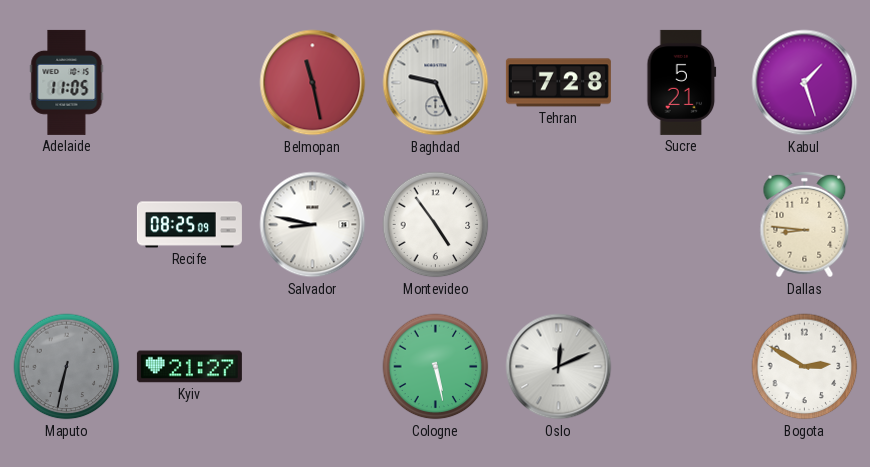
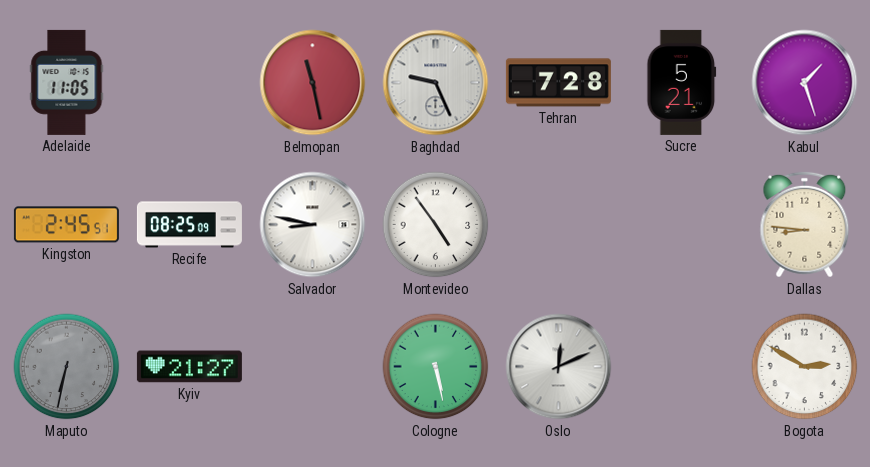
Kingston: none -> 2:45 (66, 225)
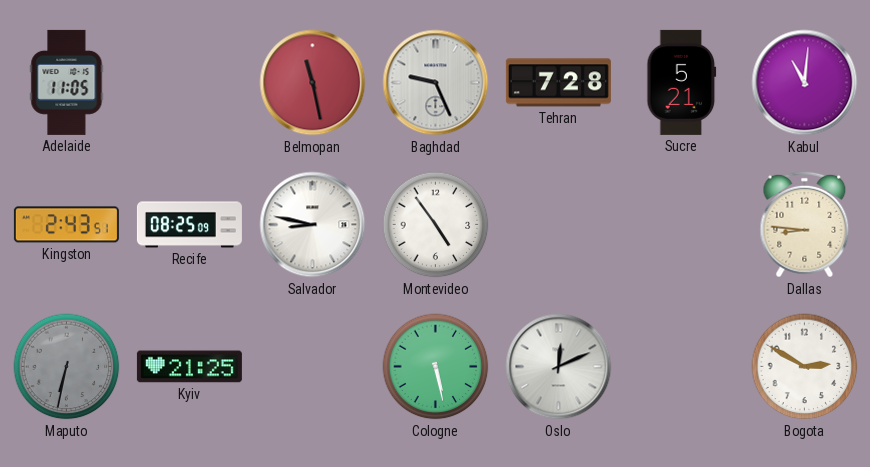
Kabul: 1:27 -> 11:01 (805, 83)
Kingston: 2:45 -> 2:43 (66, 225)
Kyiv: 21:27 -> 21:25 (189, 367)
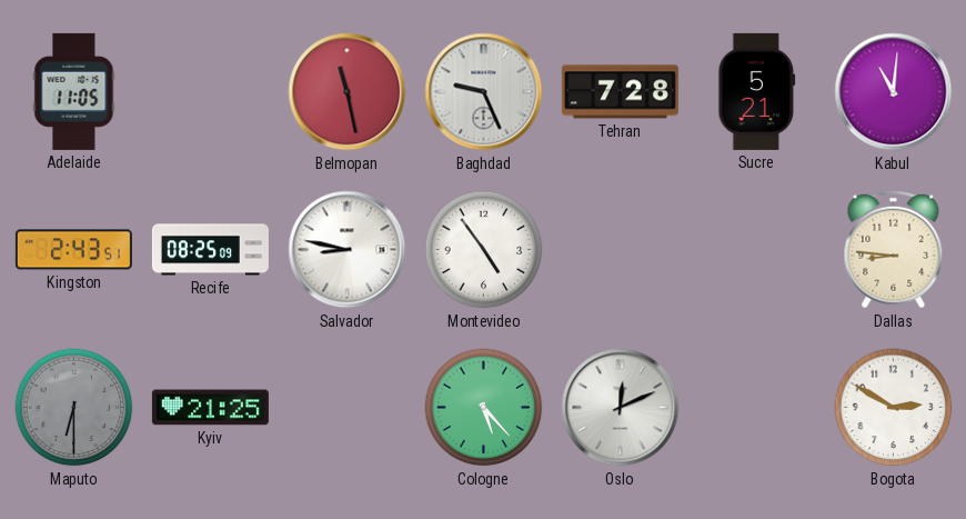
Maputo: 6:32 -> 6:30 (74, 408)
Cologne: 5:28 -> 5:23 (484, 408)
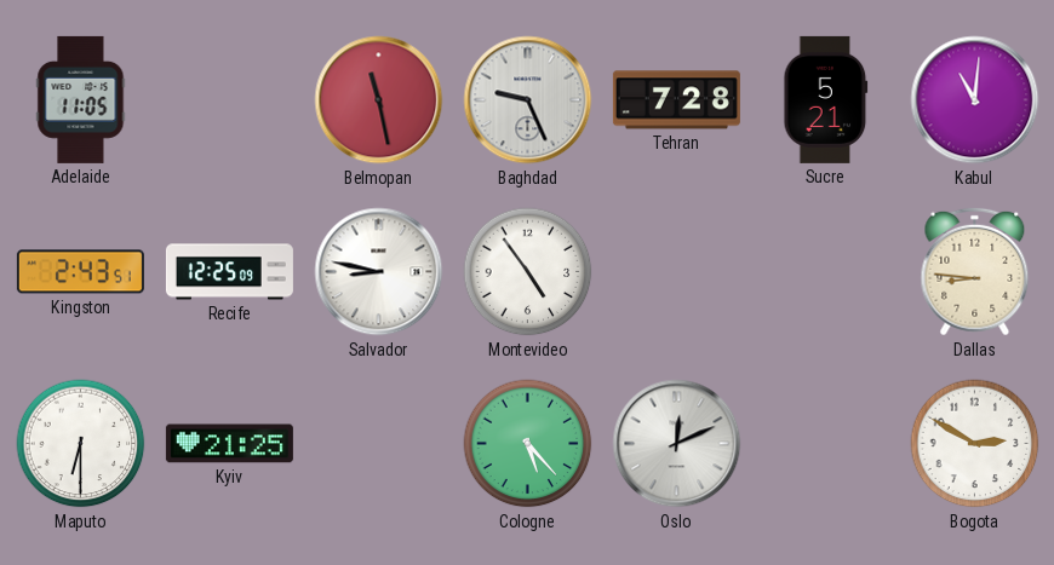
Recife: 08:25 -> 12:25 (229, 272)
Maputo dial: grey -> white (81, 444)
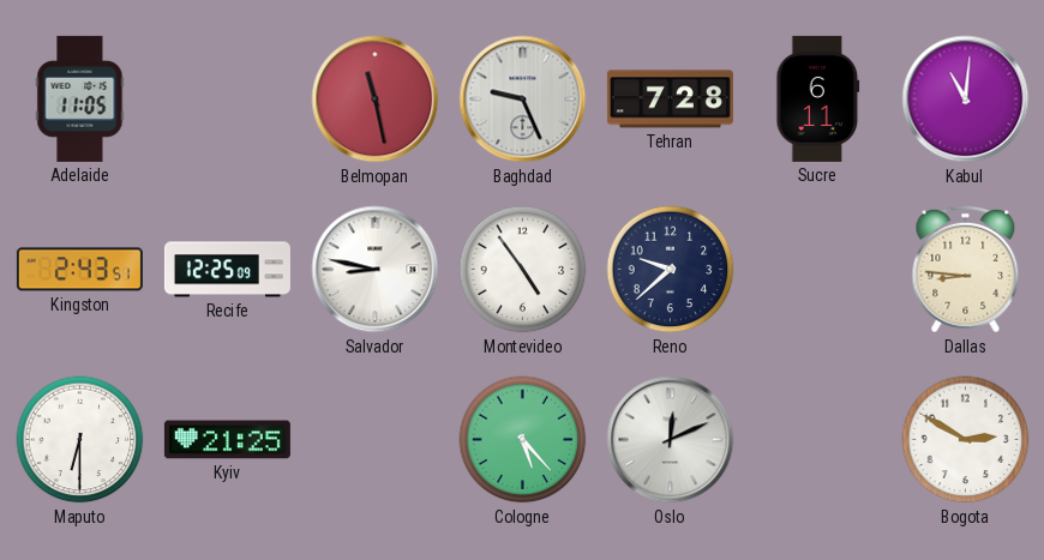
Sucre: 5:21 -> 6:11 (818, 98)
Reno: none -> 9:38 (671, 270)
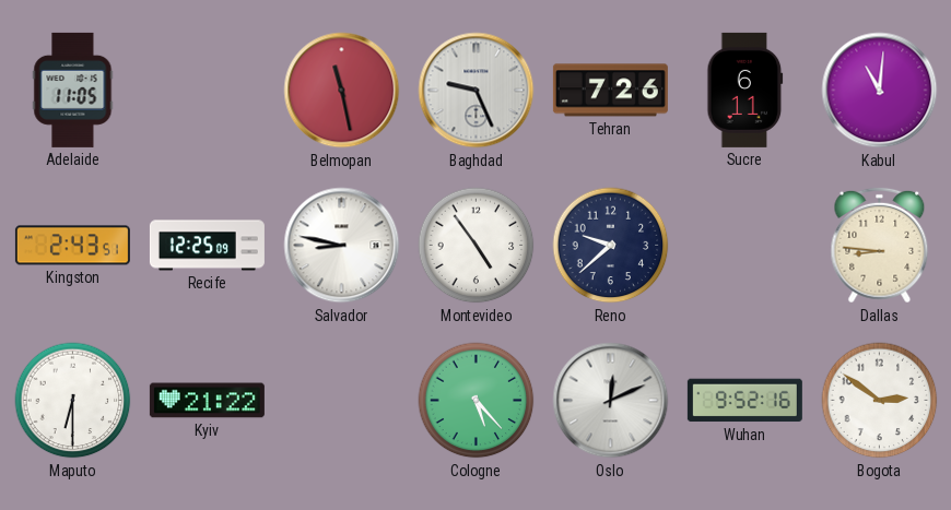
Tehran: 7:28 -> 7:26 (610, 91)
Kyiv: 21:25 -> 21:22 (207, 401)
Wuhan: none -> 9:52 (744, 401)
Bogota: 2:50 -> 2:51 (880, 401)
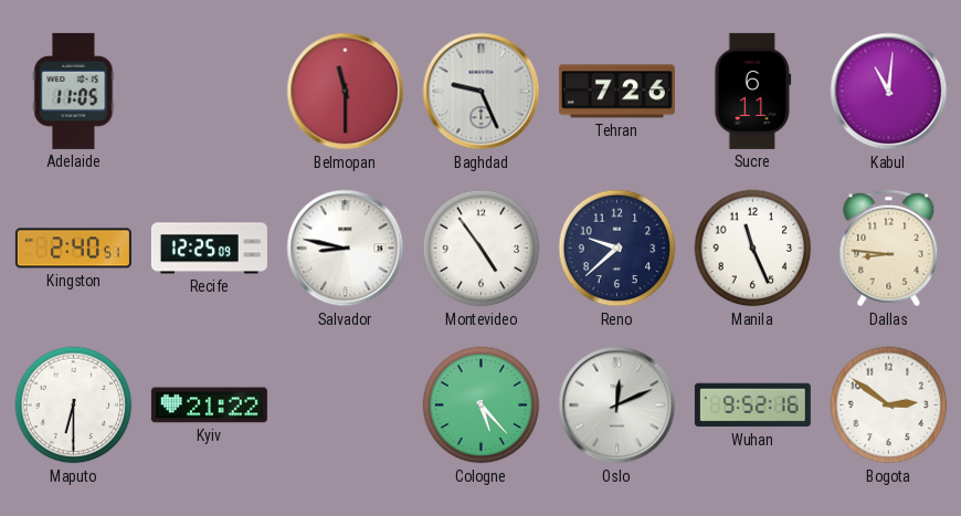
Belmopan: 11:28 -> 11:30 (346, 92)
Kingston: 2:43 -> 2:40 (73, 249)
Manila: none -> 11:26 (753, 249)
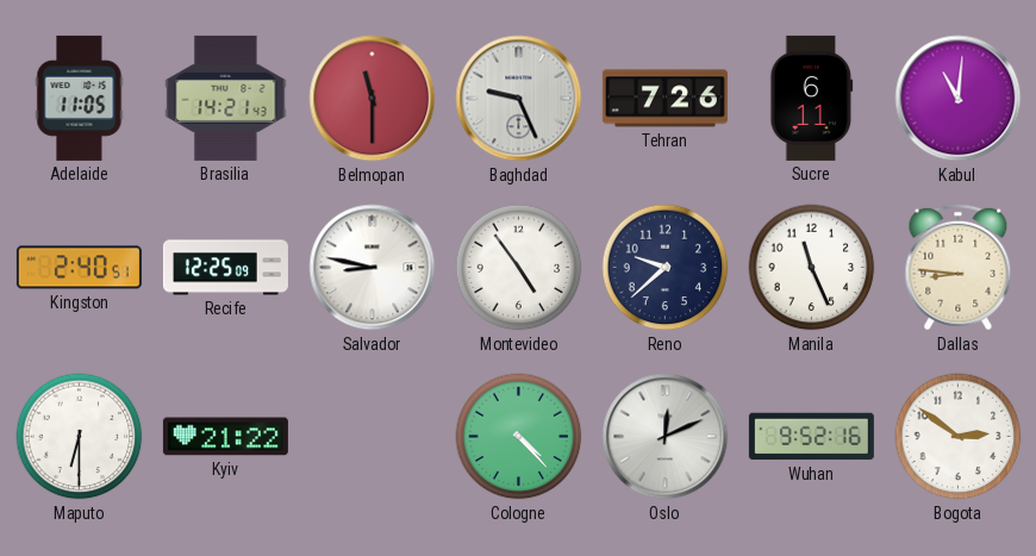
Brasilia: none -> 14:21 (226, 98)
Cologne: 5:23 -> 4:23 (519, 437)
